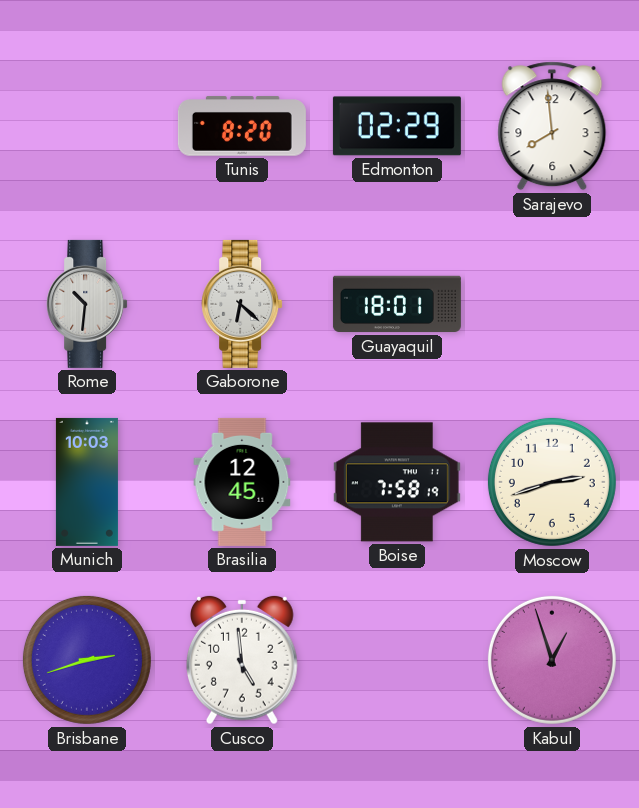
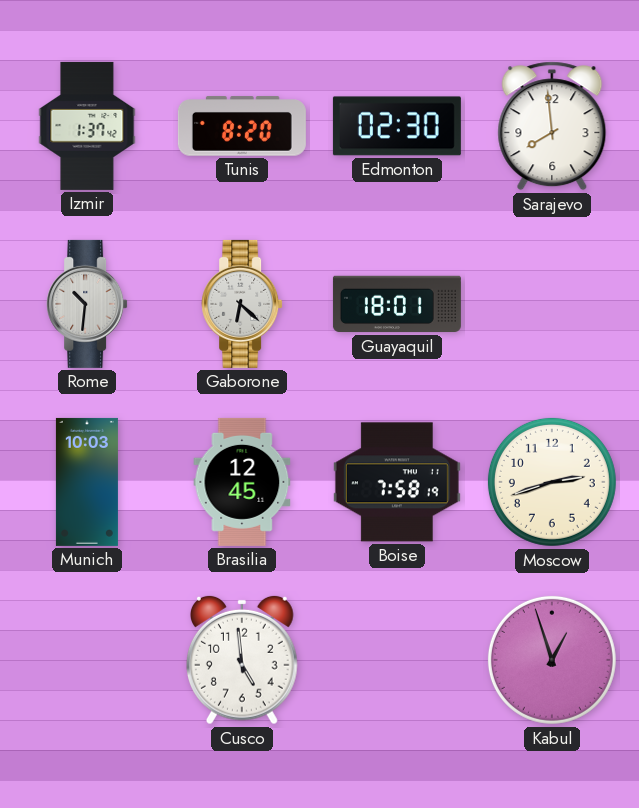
Izmir: none -> 1:37 (87, 126)
Edmonton: 02:29 -> 02:30 (397, 126)
Brisbane: 2:42 -> none (87, 660)
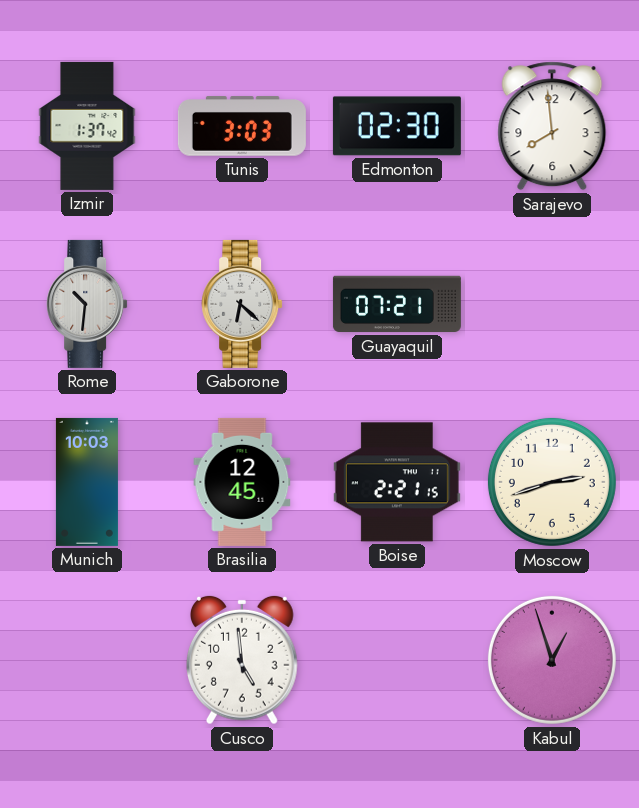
Tunis: 8:20 -> 3:03 (242, 126)
Guayaquil: 18:01 -> 07:21 (397, 304)
Boise: 7:58 -> 2:21 (397, 482)
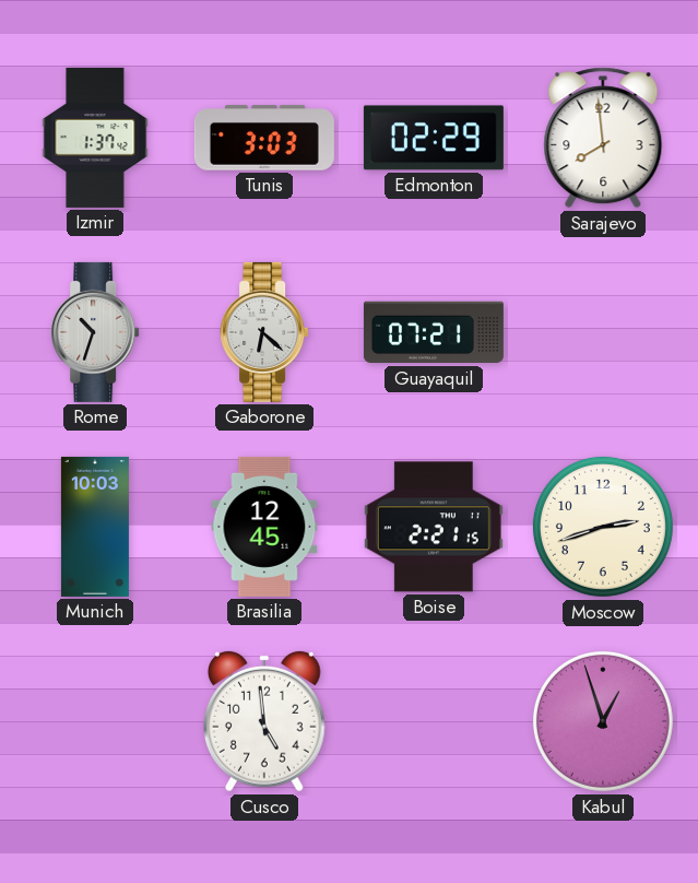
Edmonton: 02:30 -> 02:29 (434, 138)
Rome: 10:31 -> 10:33 (95, 332)
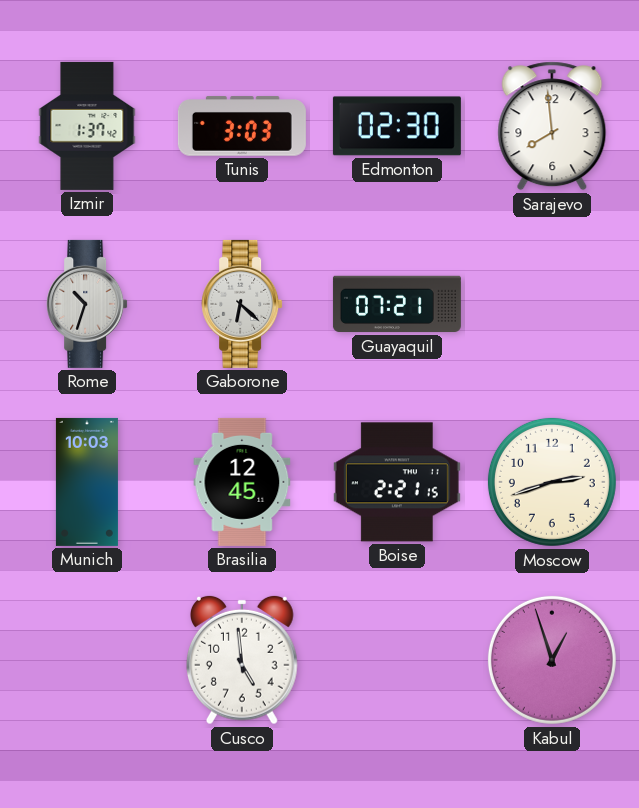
Edmonton: 02:29 -> 02:30 (397, 126)
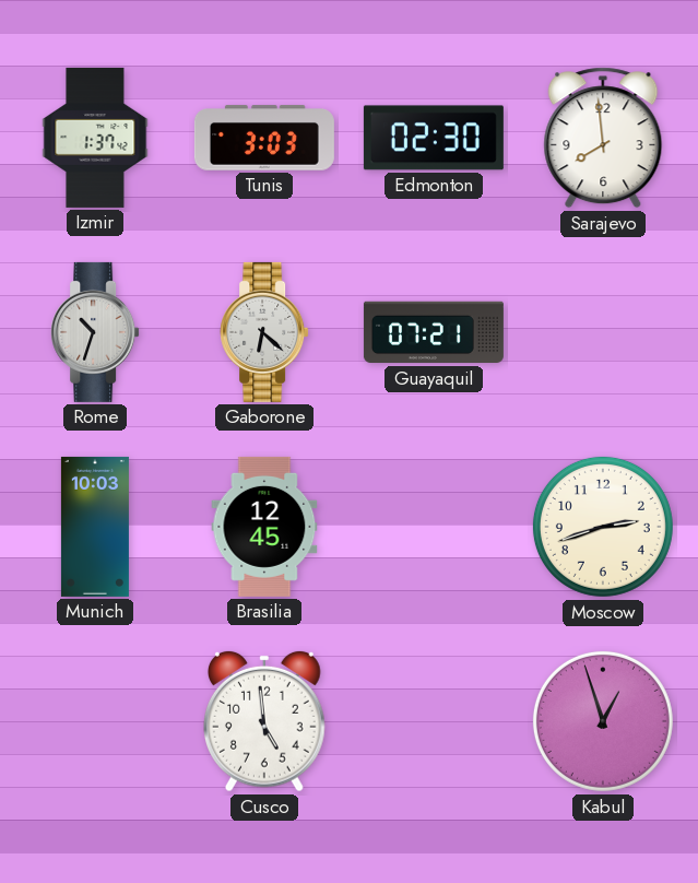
Boise: 2:21 -> none (397, 482)
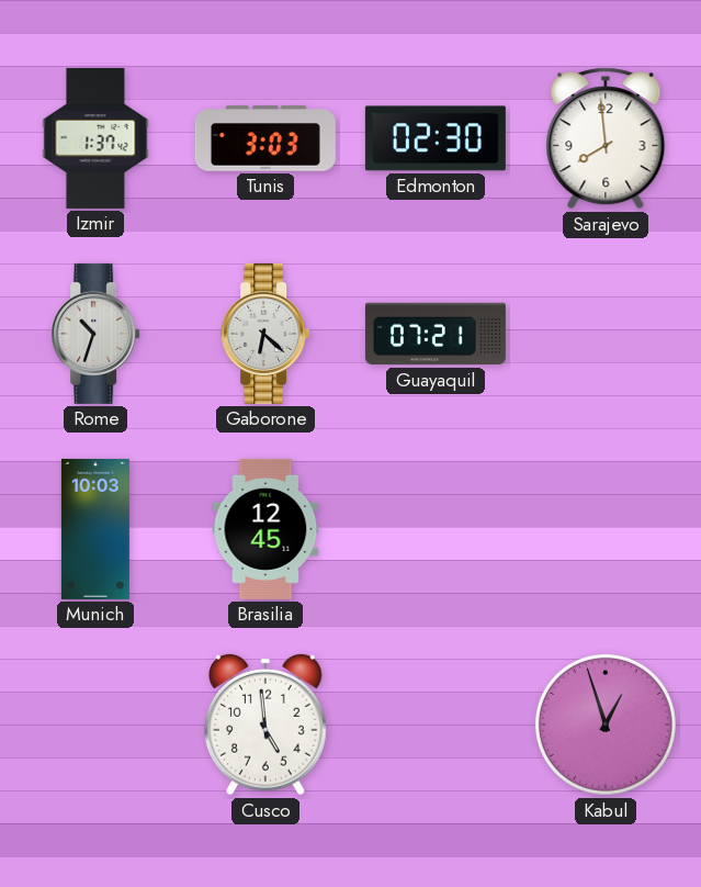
Moscow: 2:42 -> none (603, 527)
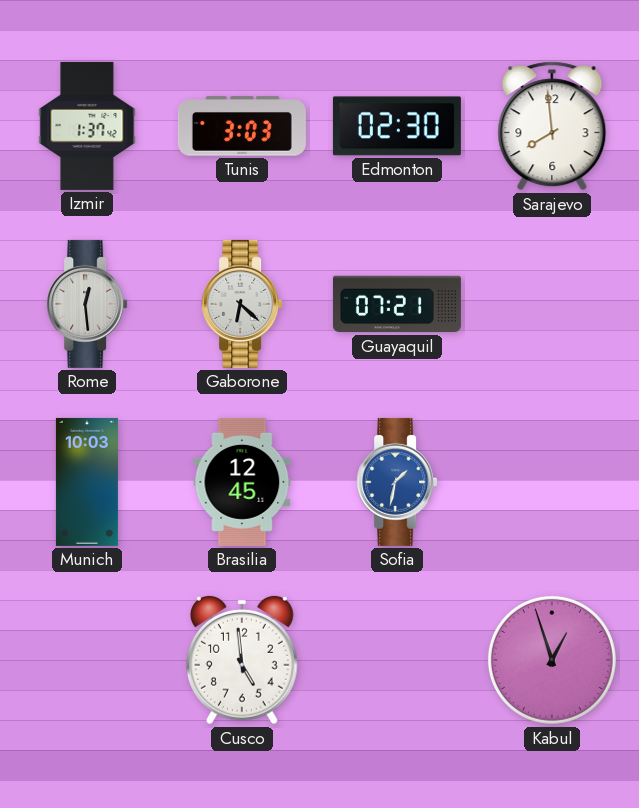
Rome: 10:33 -> 12:29 (87, 304)
Sofia: none -> 1:32 (397, 482)
